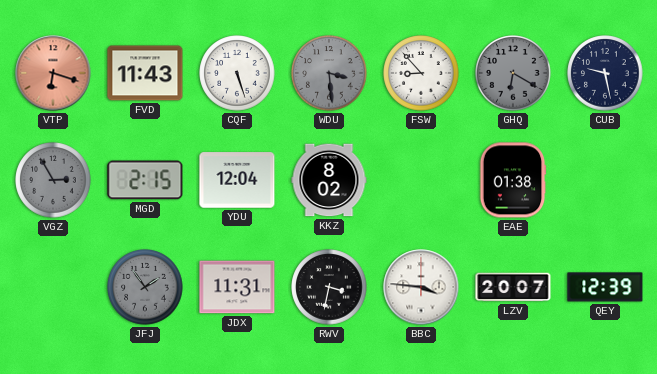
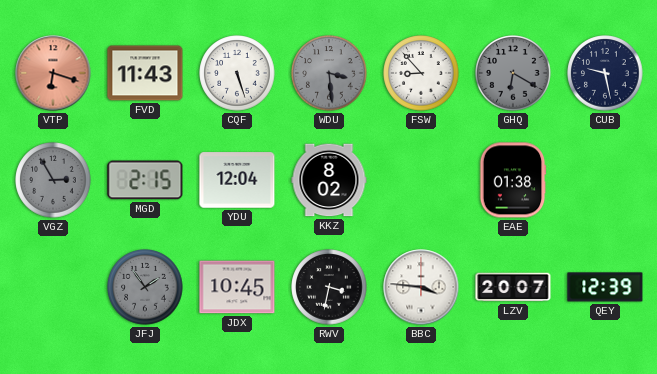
JDX: 11:31 -> 10:45 (237, 287)
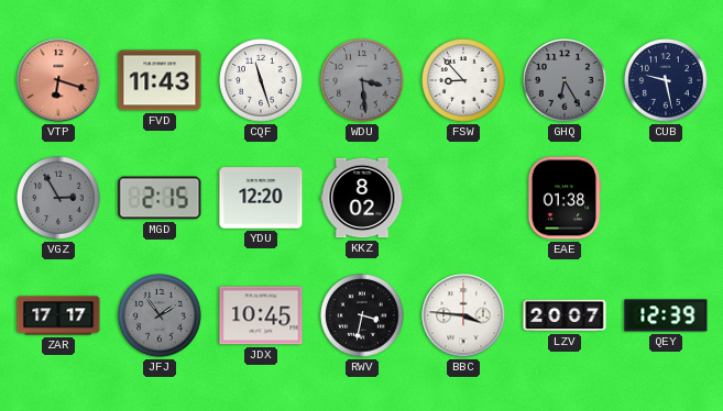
CQF: 5:27 -> 11:27 (261, 80)
GHQ: 6:20 -> 6:25 (565, 80)
YDU: 12:04 -> 12:20 (261, 198)
ZAR: none -> 17:17 (58, 315)
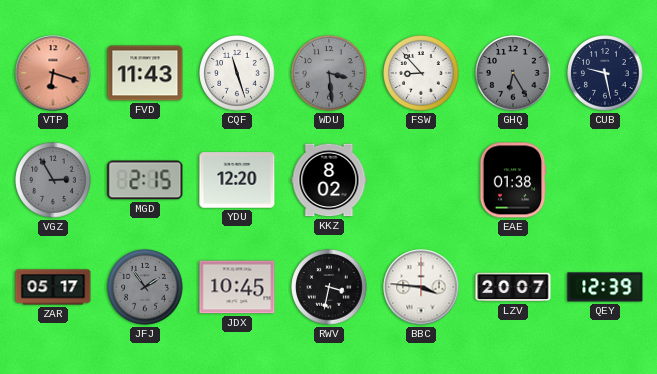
ZAR: 17:17 -> 05:17 (53, 287)
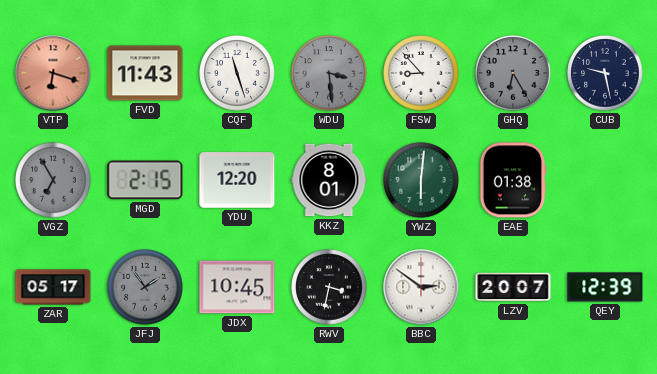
VGZ: 2:55 -> 6:55 (53, 180)
KKZ: 8:02 -> 8:01 (329, 180)
YWZ: none -> 6:01 (421, 180)
BBC: 3:46 -> 2:51 (421, 287)
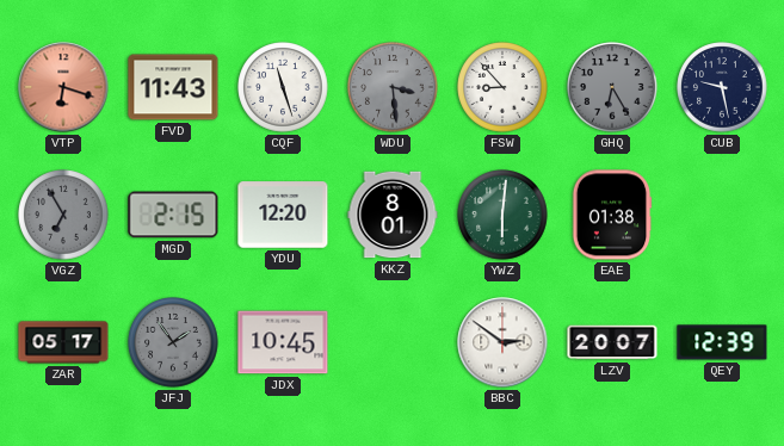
RWV: 3:32 -> none (329, 287)
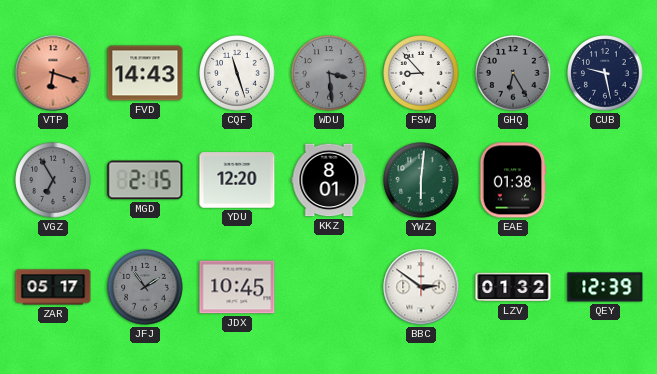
FVD: 11:43 -> 14:43 (145, 73)
LZV: 20:07 -> 01:32 (513, 287)
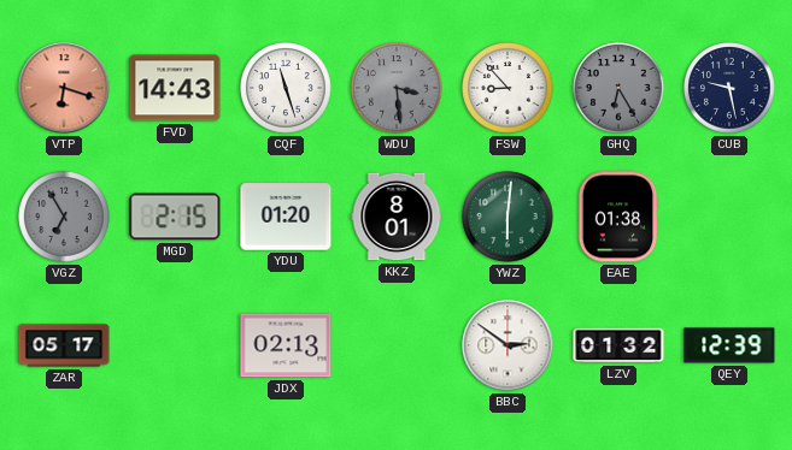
YDU: 12:20 -> 01:20 (286, 217)
JFJ: 1:54 -> none (145, 287)
JDX: 10:45 -> 02:13 (286, 345)
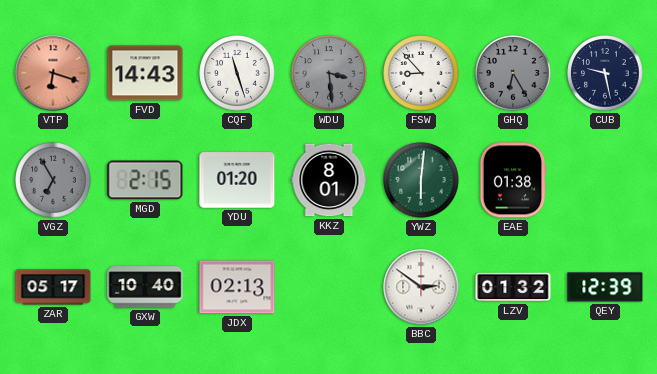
GXW: none -> 10:40 (145, 287)
